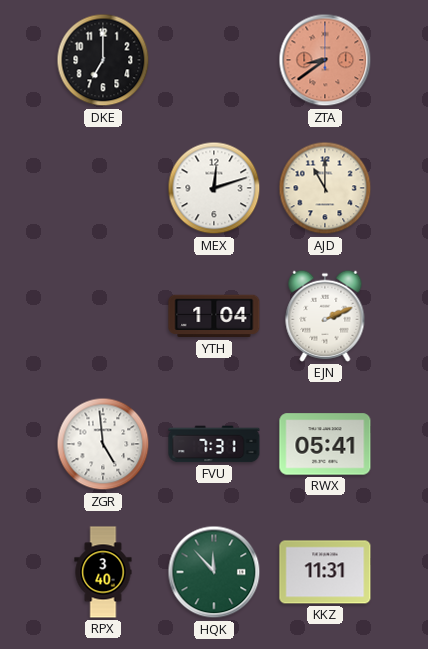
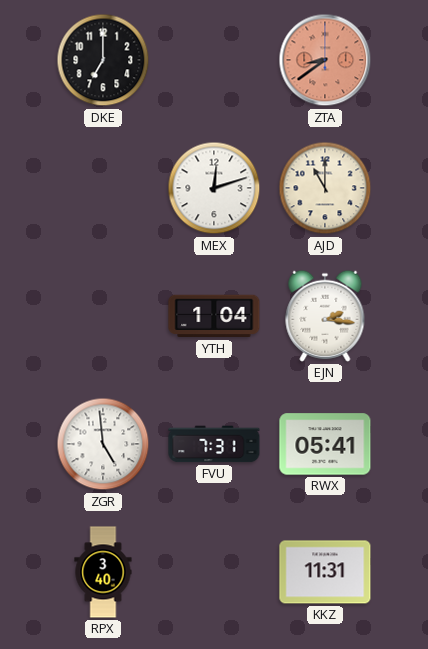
EJN: 2:11 -> 2:16 (325, 316)
HQK: 11:53 -> none (214, 572)
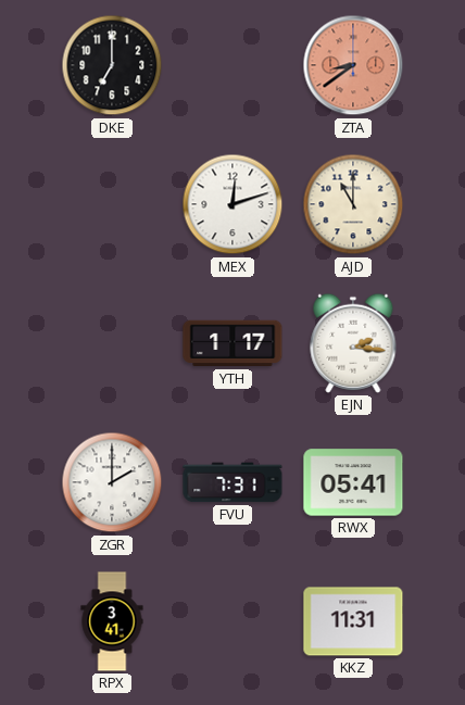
YTH: 1:04 -> 1:17 (232, 343)
ZGR: 4:59 -> 2:00 (112, 482)
RPX: 3:40 -> 3:41 (112, 621)
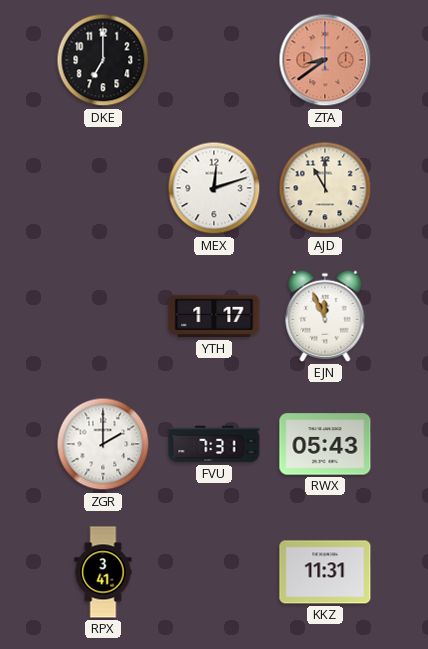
EJN: 2:16 -> 11:56 (325, 316)
RWX: 05:41 -> 05:43 (325, 444)
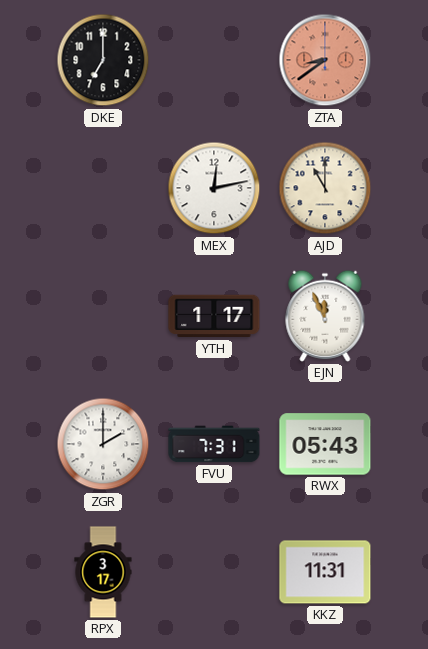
MEX: 12:12 -> 12:13 (214, 188)
RPX: 3:41 -> 3:17 (103, 572)
